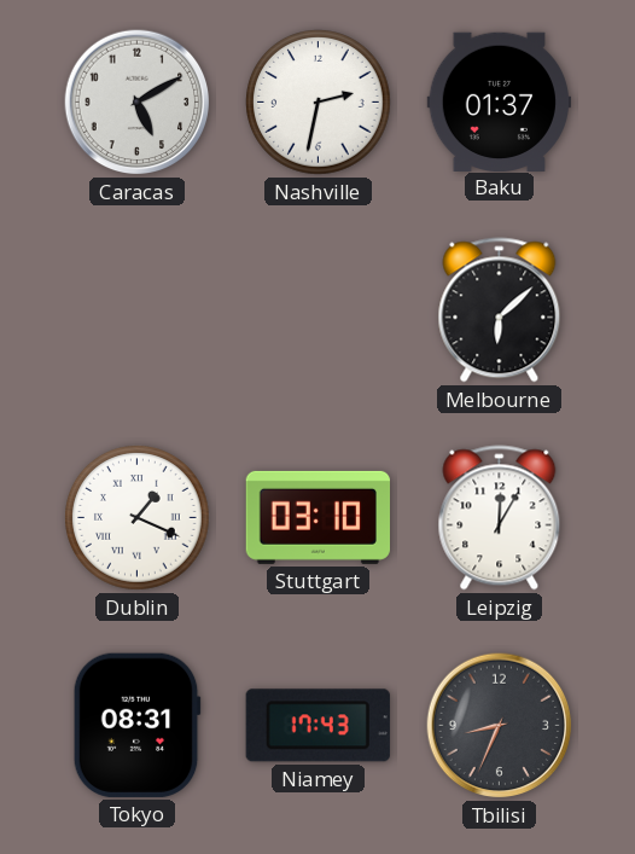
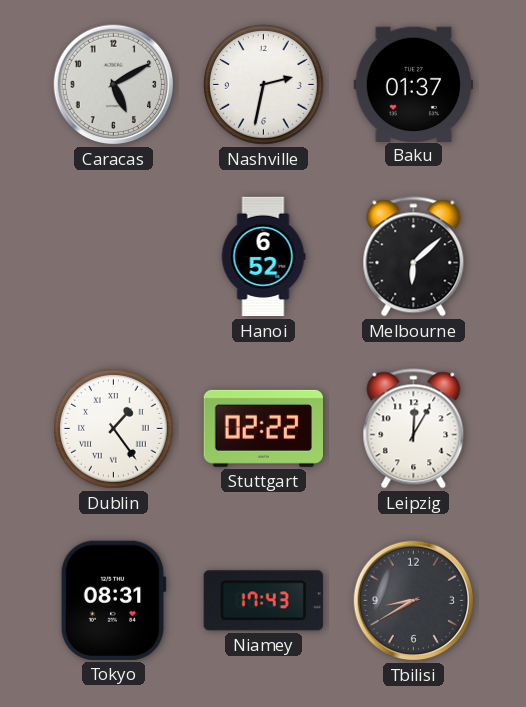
Hanoi: none -> 6:52 (263, 257)
Dublin: 1:19 -> 1:24 (114, 429)
Stuttgart: 03:10 -> 02:22 (263, 428)
Tbilisi: 8:34 -> 8:40 (414, 601)
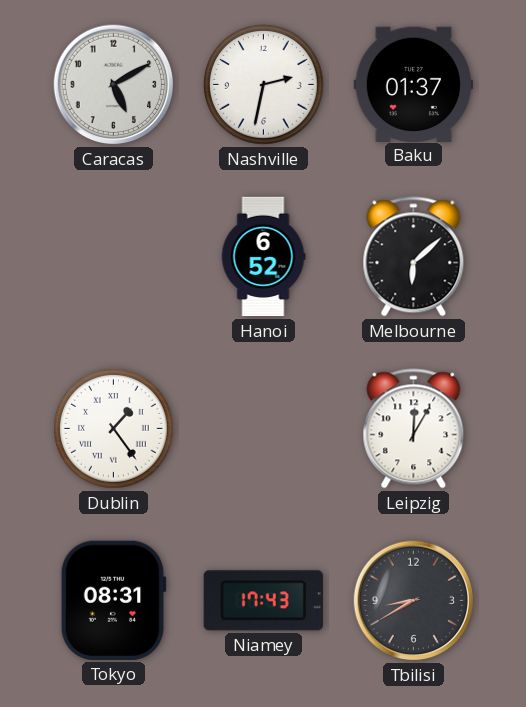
Stuttgart: 02:22 -> none (263, 428)
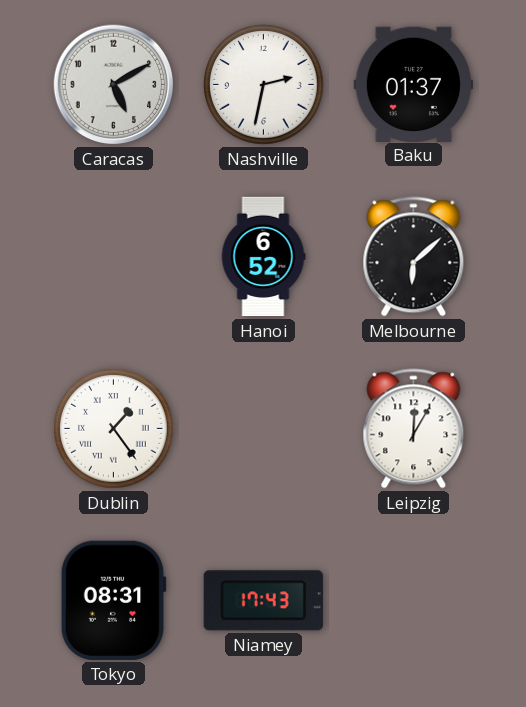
Tbilisi: 8:40 -> none (414, 601)
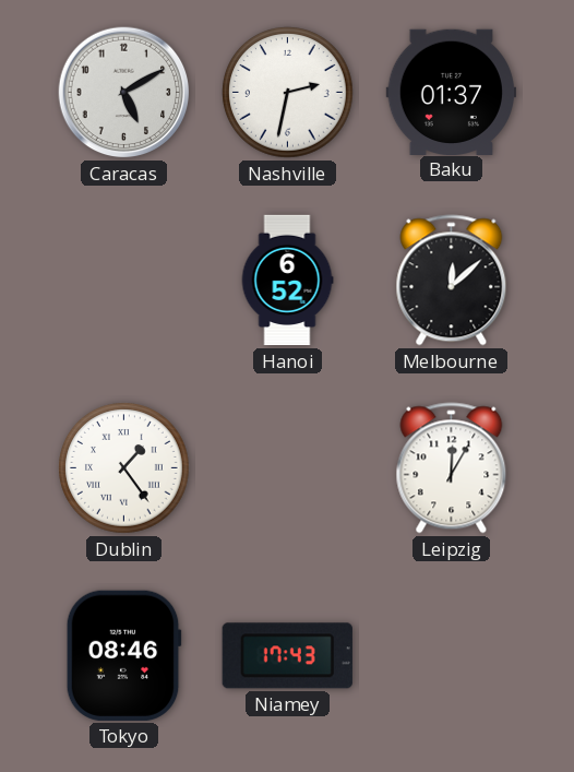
Melbourne: 6:08 -> 12:08 (452, 281)
Tokyo: 08:31 -> 08:46 (123, 655)
